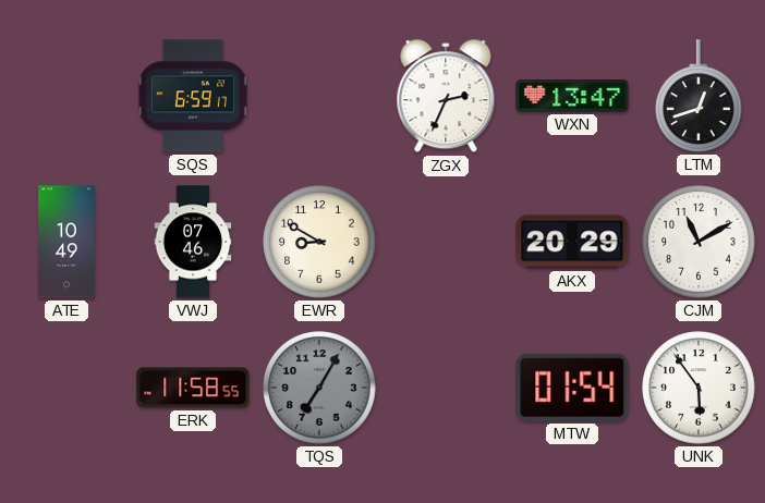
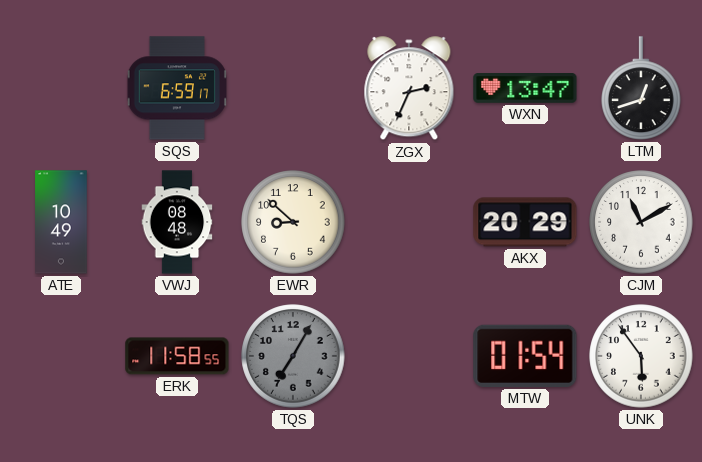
VWJ: 07:46 -> 08:48 (177, 222)
EWR: 8:50 -> 8:52 (293, 222)
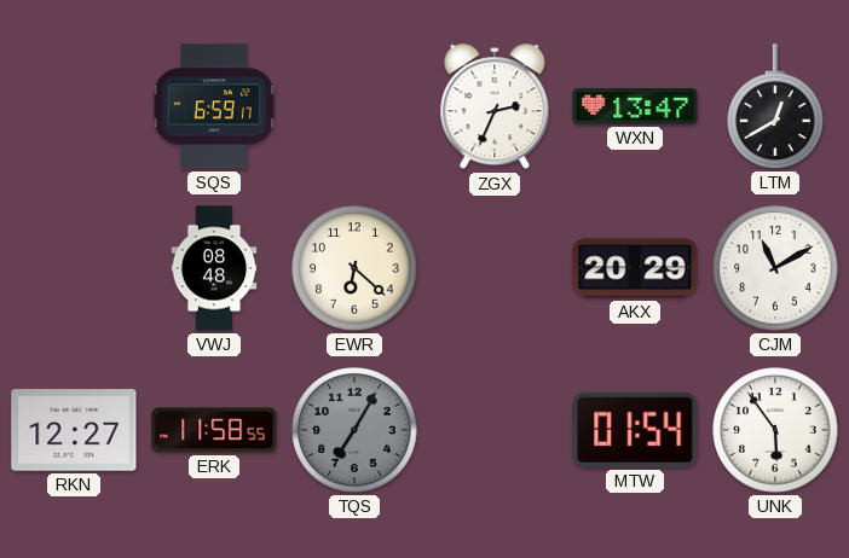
LTM: 12:42 -> 12:40 (775, 106)
ATE: 10:49 -> none (61, 222)
EWR: 8:52 -> 6:22 (354, 268)
RKN: none -> 12:27 (74, 430)
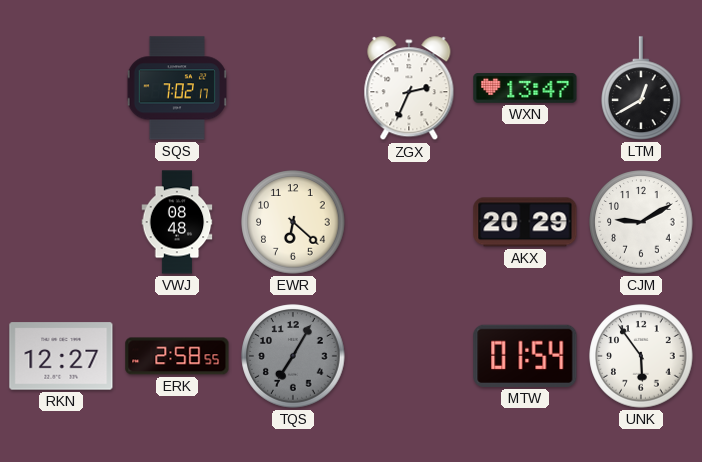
SQS: 6:59 -> 7:02 (176, 88)
CJM: 11:10 -> 9:10 (641, 222)
ERK: 11:58 -> 2:58 (177, 356)
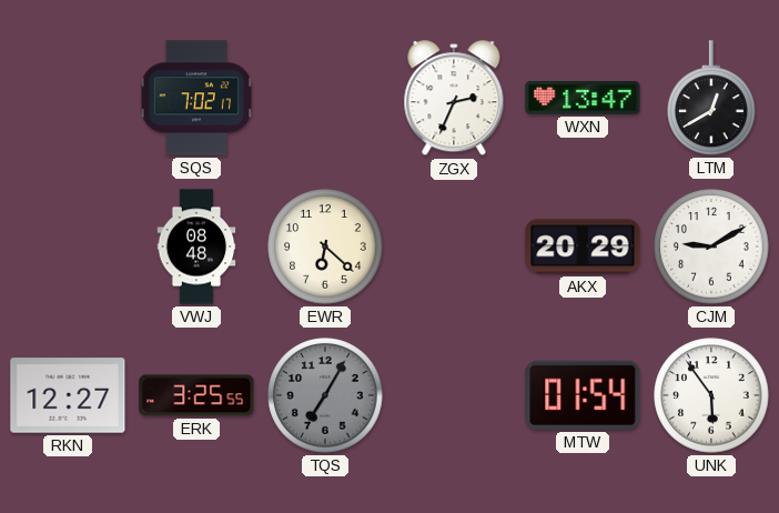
ERK: 2:58 -> 3:25 (196, 395)
